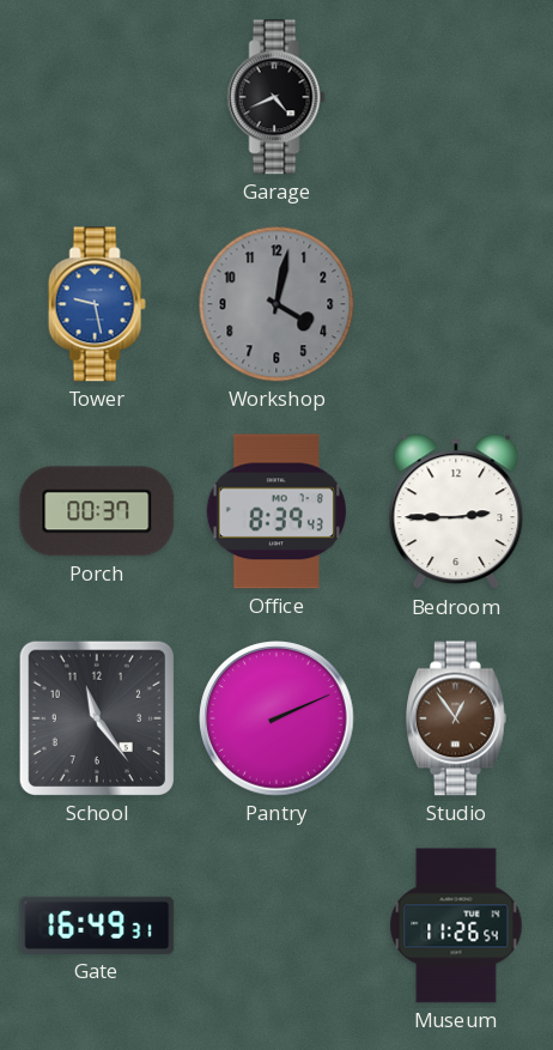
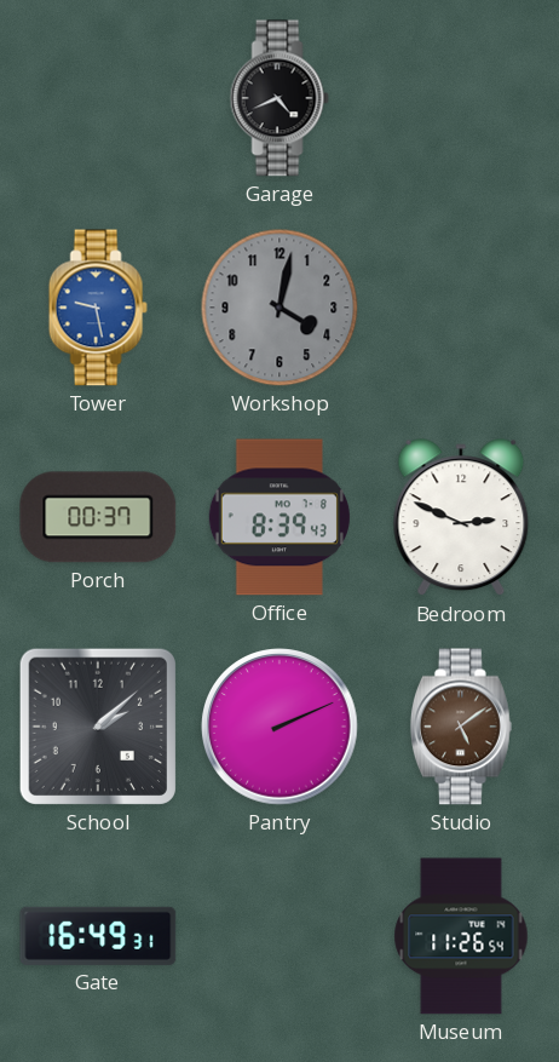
Bedroom: 2:45 -> 2:49 (461, 518)
School: 11:24 -> 2:08 (98, 727)
Studio: 12:54 -> 5:09 (461, 727)
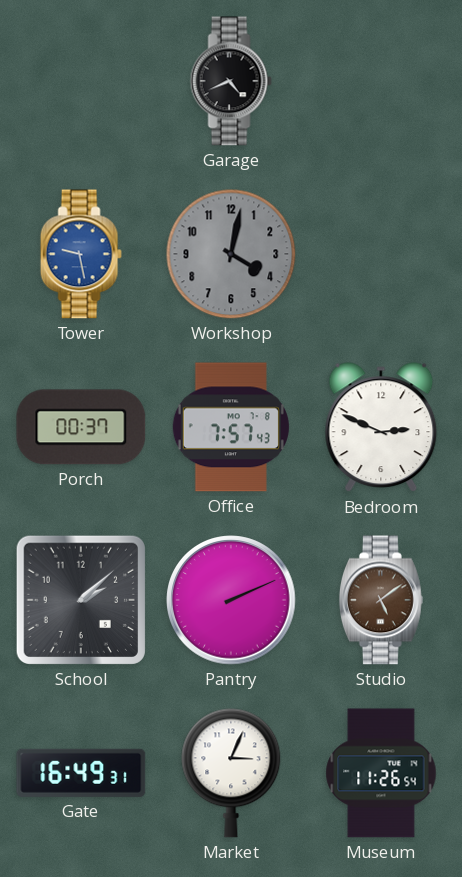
Office: 8:39 -> 7:57 (231, 427)
Market: none -> 3:04 (231, 773)
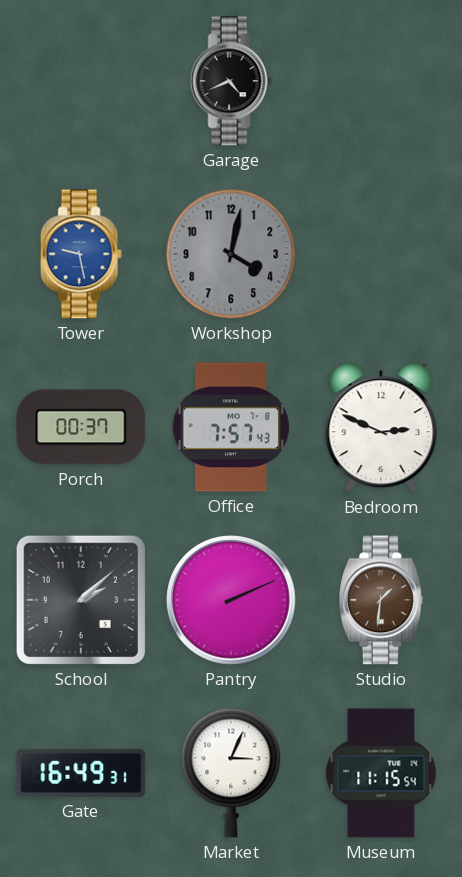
Studio: 5:09 -> 1:31 (381, 600)
Museum: 11:26 -> 11:15 (381, 773)
